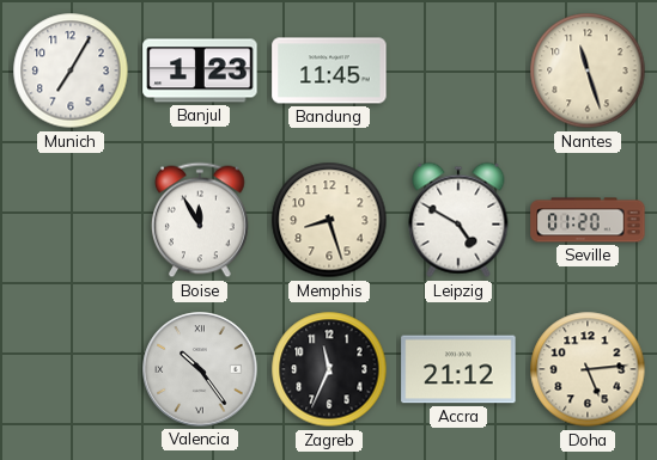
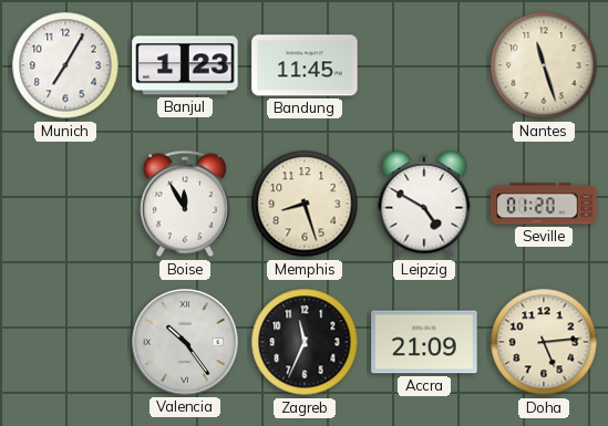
Accra: 21:12 -> 21:09 (424, 342)
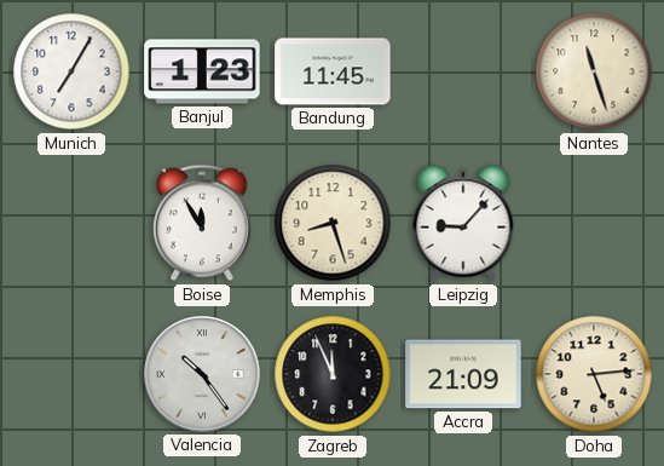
Leipzig: 4:50 -> 9:07 (463, 223)
Seville: 01:20 -> none (544, 204)
Zagreb: 11:34 -> 11:56 (333, 374)
